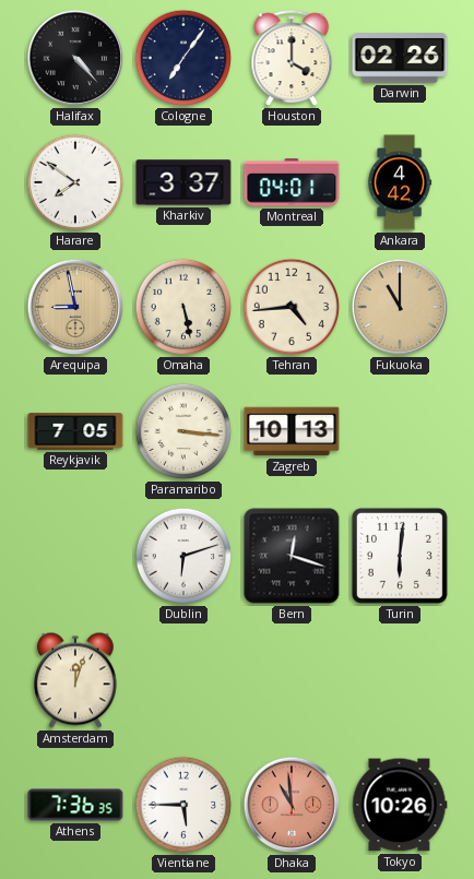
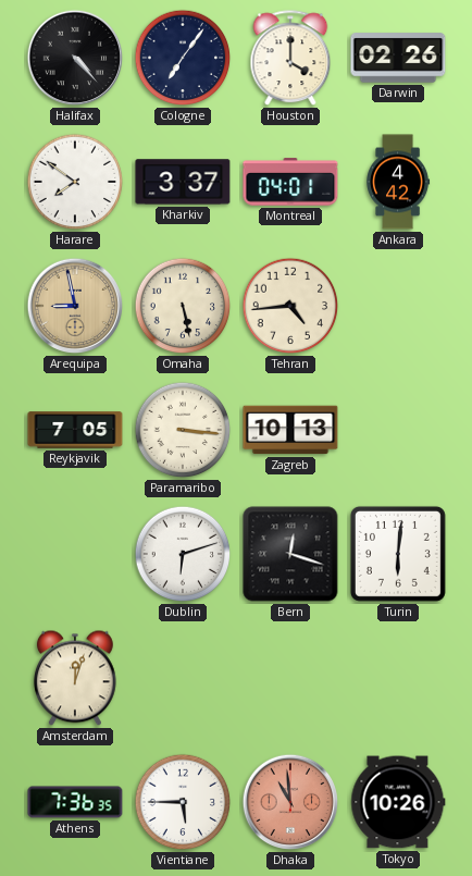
Fukuoka: 11:00 -> none (400, 307)
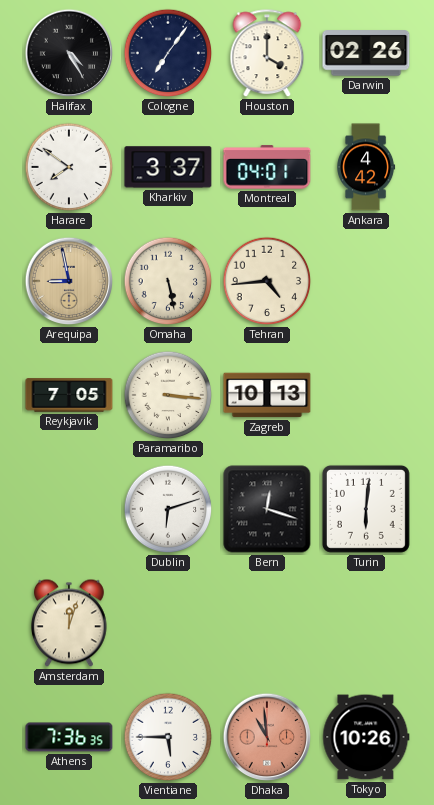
Halifax: 4:23 -> 4:25 (69, 53)
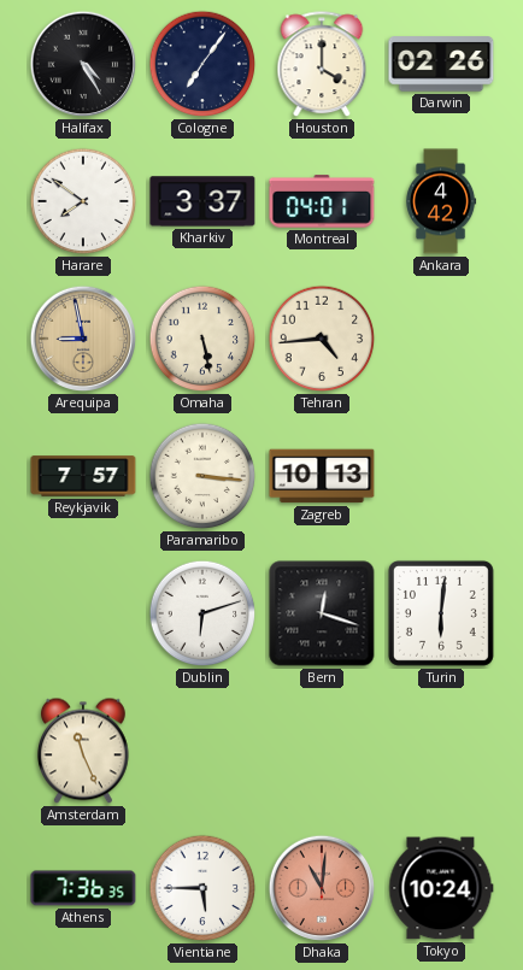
Reykjavik: 7:05 -> 7:57 (83, 476)
Amsterdam: 12:03 -> 11:26 (83, 751)
Dhaka: 10:59 -> 11:01 (322, 888)
Tokyo: 10:26 -> 10:24 (441, 888)
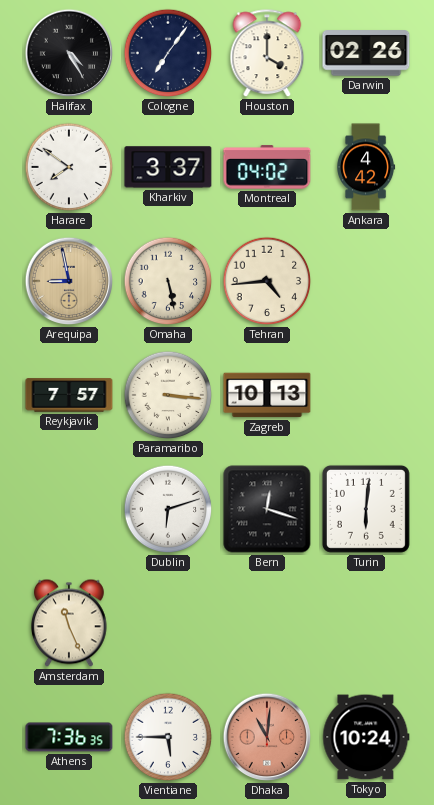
Montreal: 04:01 -> 04:02 (267, 167)
